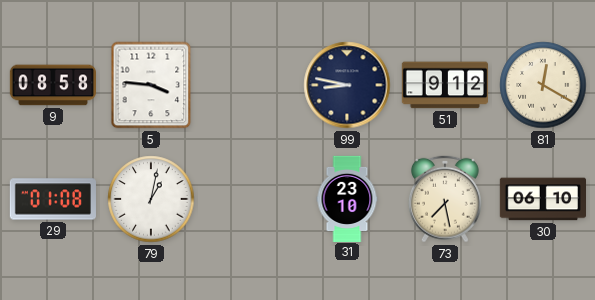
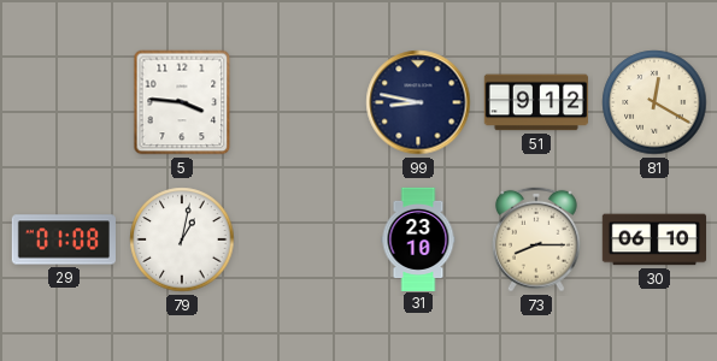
9: 08:58 -> none (52, 85)
73: 7:28 -> 8:15 (536, 239)
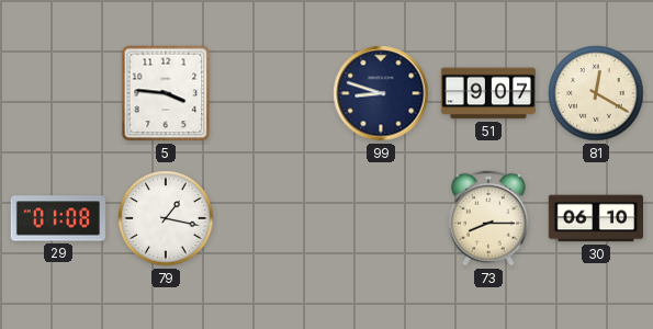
99: 8:47 -> 8:48 (381, 93)
51: 9:12 -> 9:07 (487, 93)
79: 1:02 -> 1:17 (166, 218)
31: 23:10 -> none (418, 238)
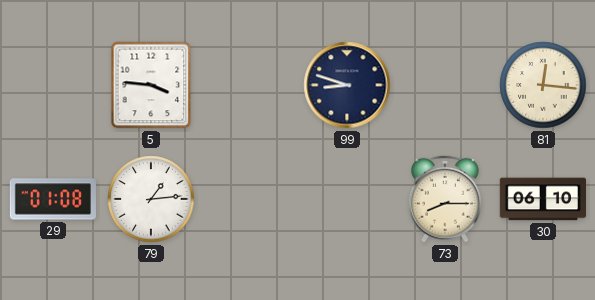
51: 9:07 -> none (487, 93)
81: 12:20 -> 12:16 (543, 85)
79: 1:17 -> 1:14 (151, 199)
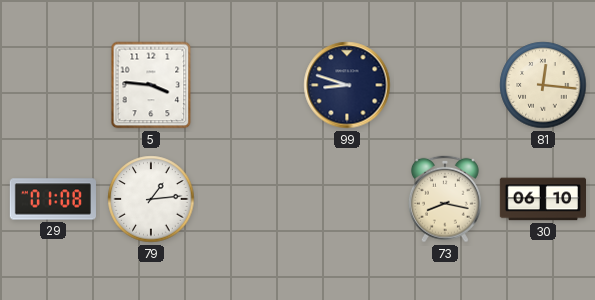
73: 8:15 -> 8:17 (445, 199)
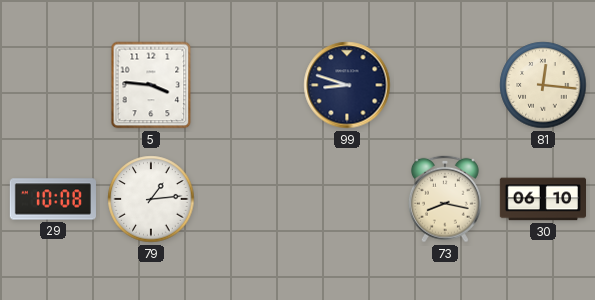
29: 01:08 -> 10:08 (52, 199)
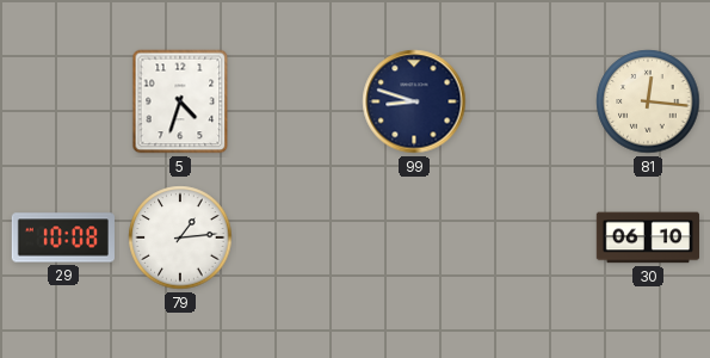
5: 3:46 -> 4:33 (180, 101)
73: 8:17 -> none (445, 199)
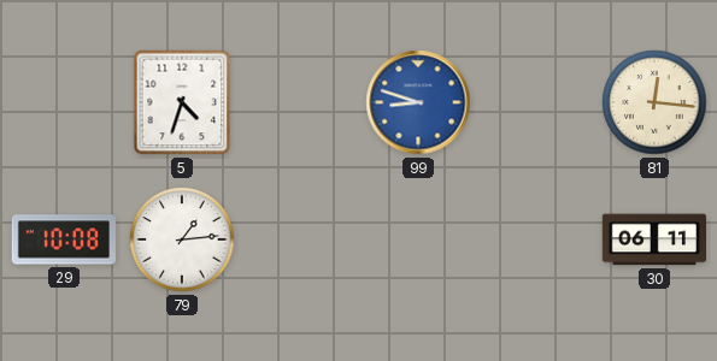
99 dial: navy -> blue (418, 102)
30: 06:10 -> 06:11 (653, 239)
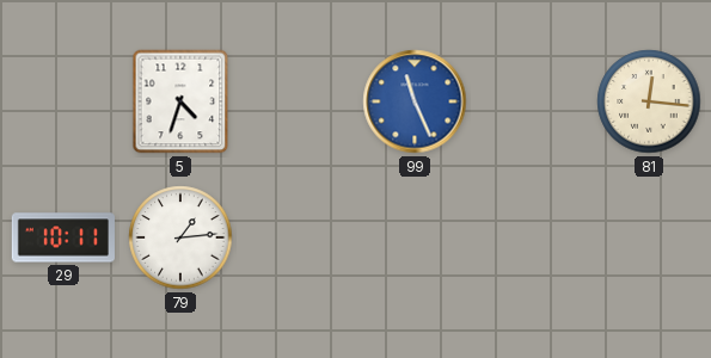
99: 8:48 -> 11:26 (415, 101)
29: 10:08 -> 10:11 (62, 237)
30: 06:11 -> none (653, 239)
